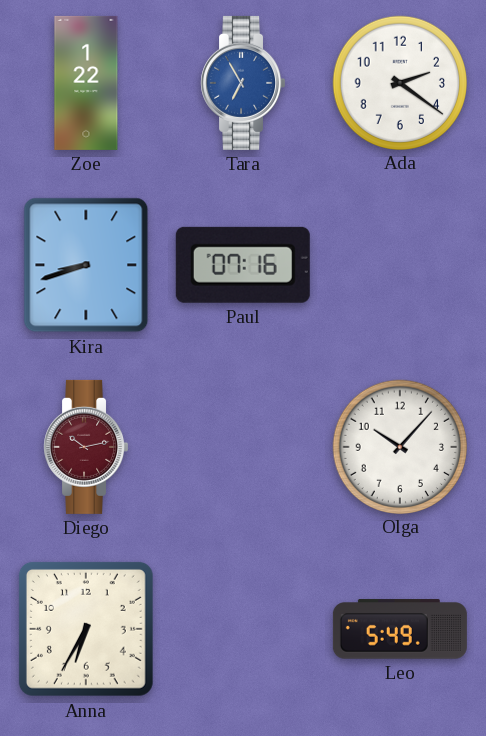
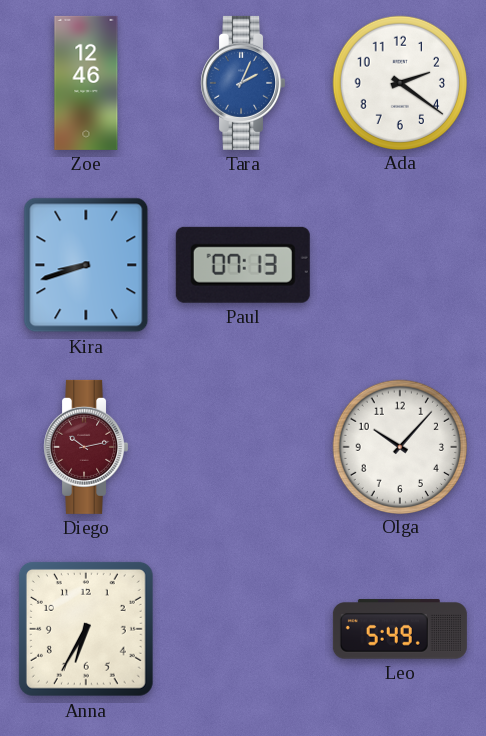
Zoe: 1:22 -> 12:46 (86, 83)
Tara: 6:55 -> 2:04 (243, 83)
Paul: 07:16 -> 07:13 (243, 265)
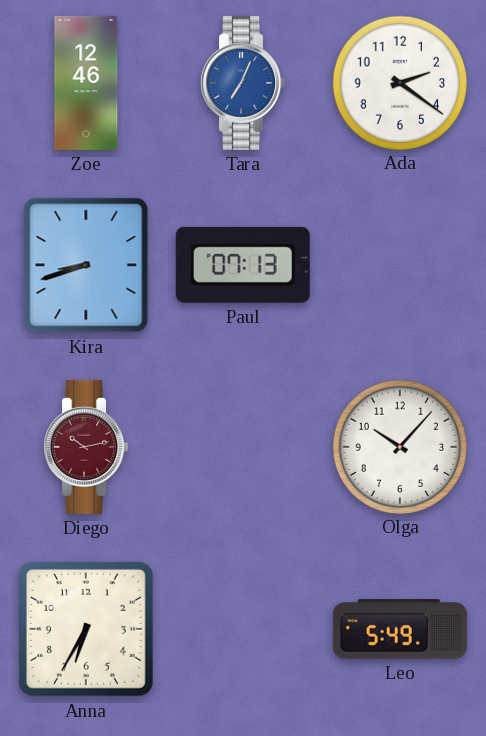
Tara: 2:04 -> 7:04 (243, 83)
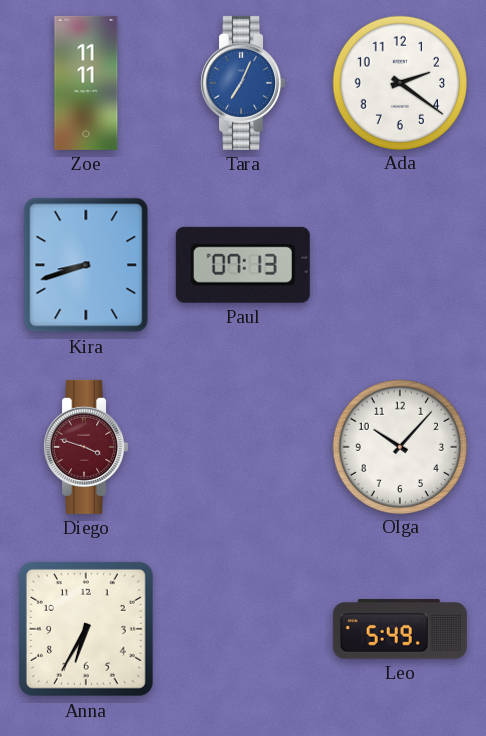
Zoe: 12:46 -> 11:11 (86, 83)
Diego: 10:13 -> 3:48 (86, 447)
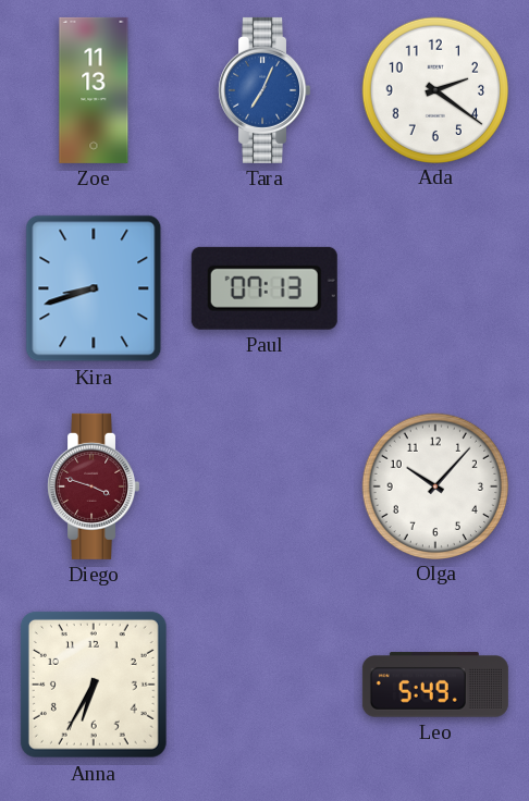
Zoe: 11:11 -> 11:13 (94, 90)
